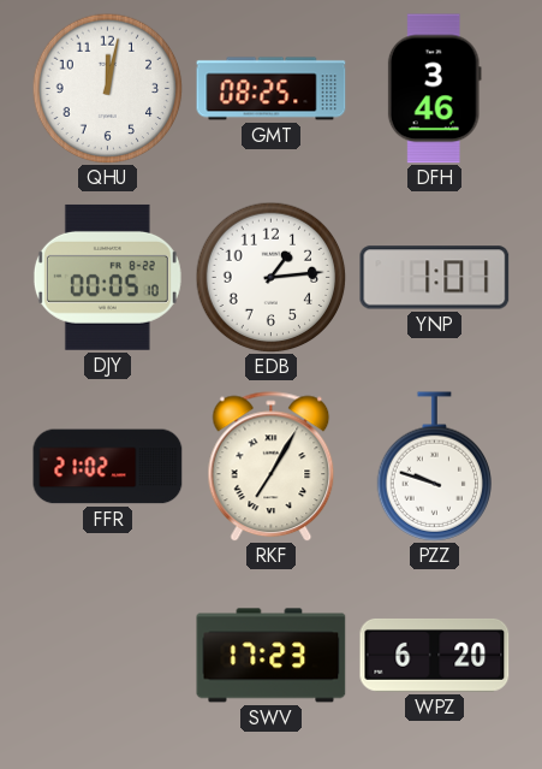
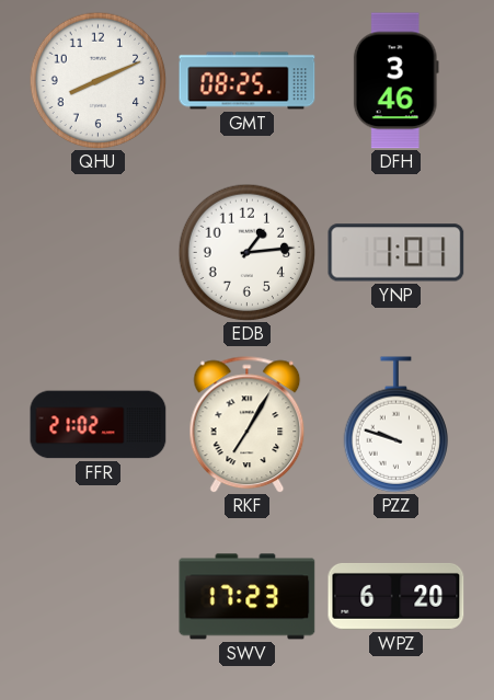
QHU: 12:02 -> 8:11 (97, 80)
DJY: 00:05 -> none (107, 277)
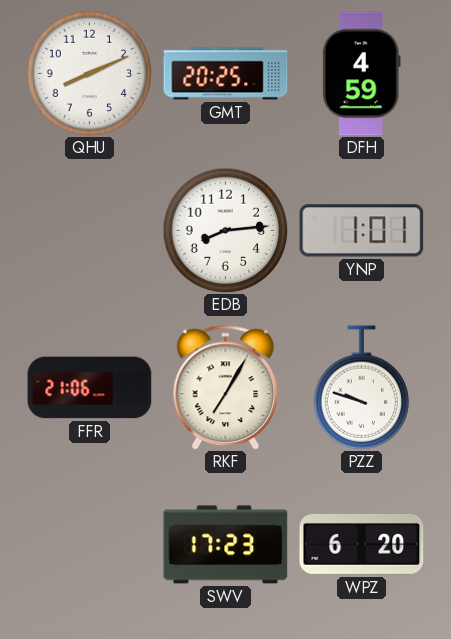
GMT: 08:25 -> 20:25 (226, 74)
DFH: 3:46 -> 4:59 (361, 74)
EDB: 1:14 -> 8:14 (225, 230)
FFR: 21:02 -> 21:06 (90, 388)
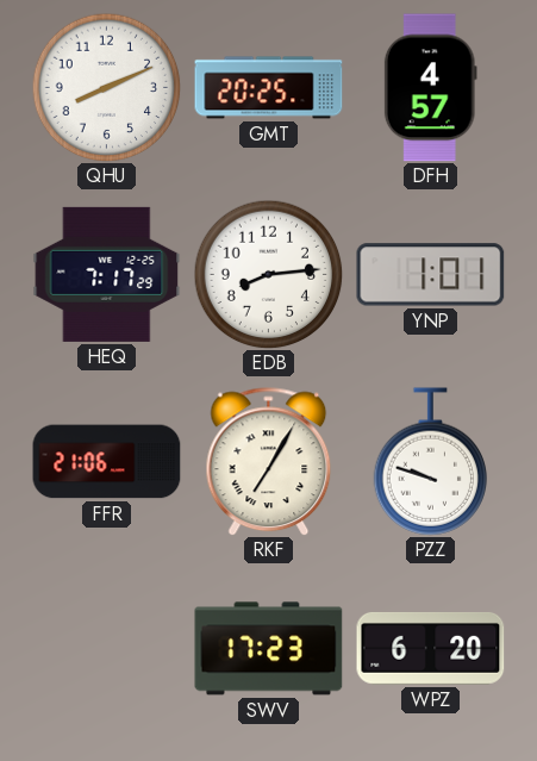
DFH: 4:59 -> 4:57 (430, 88)
HEQ: none -> 7:17 (107, 274)
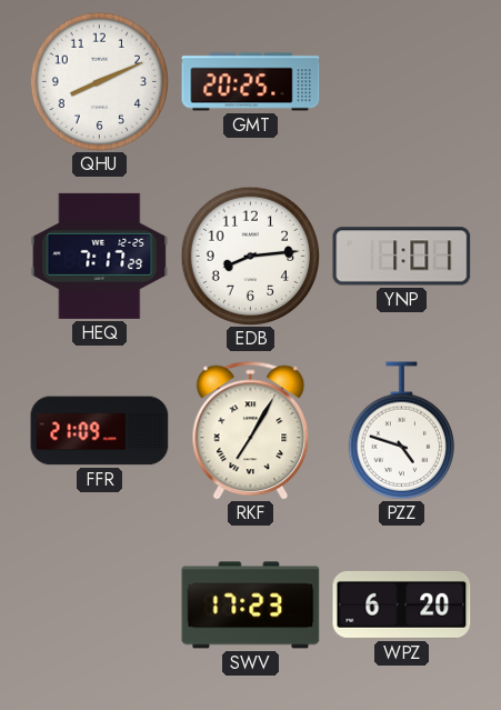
DFH: 4:57 -> none (430, 88)
FFR: 21:06 -> 21:09 (100, 431)
PZZ: 9:48 -> 4:48 (401, 431)
